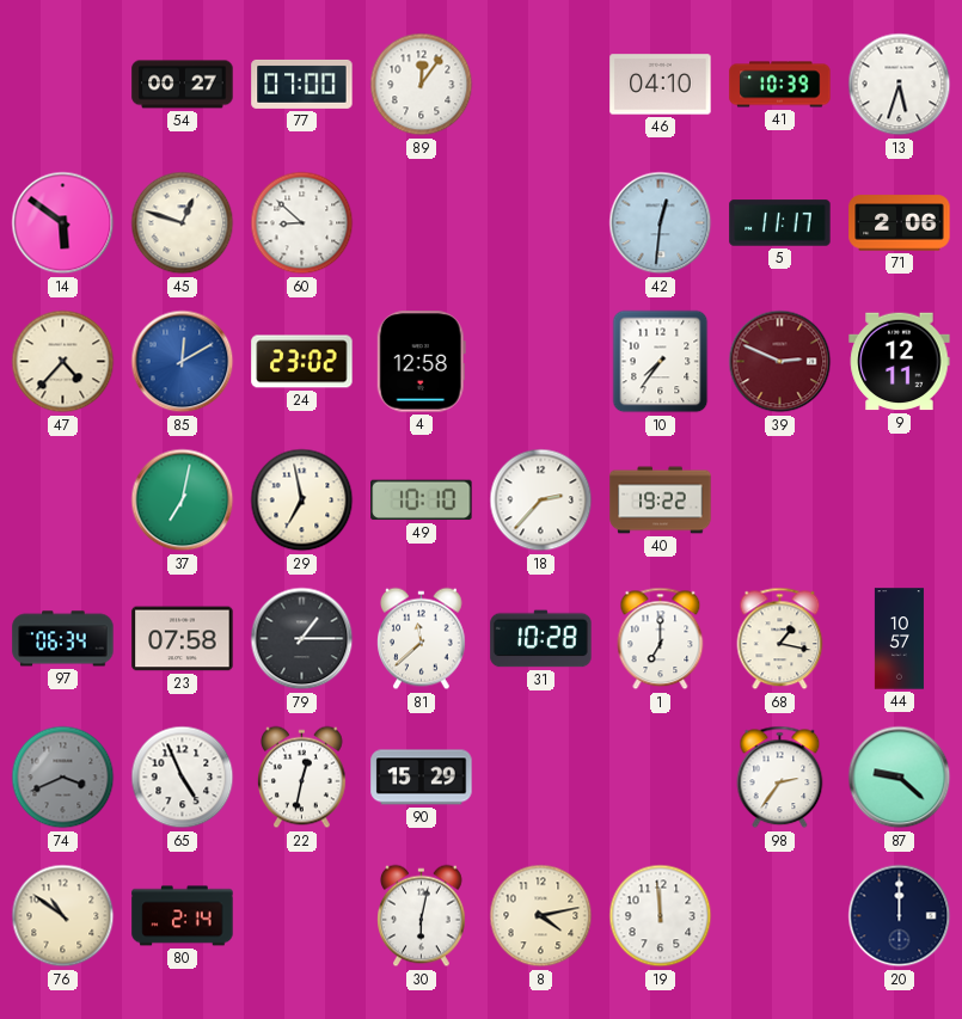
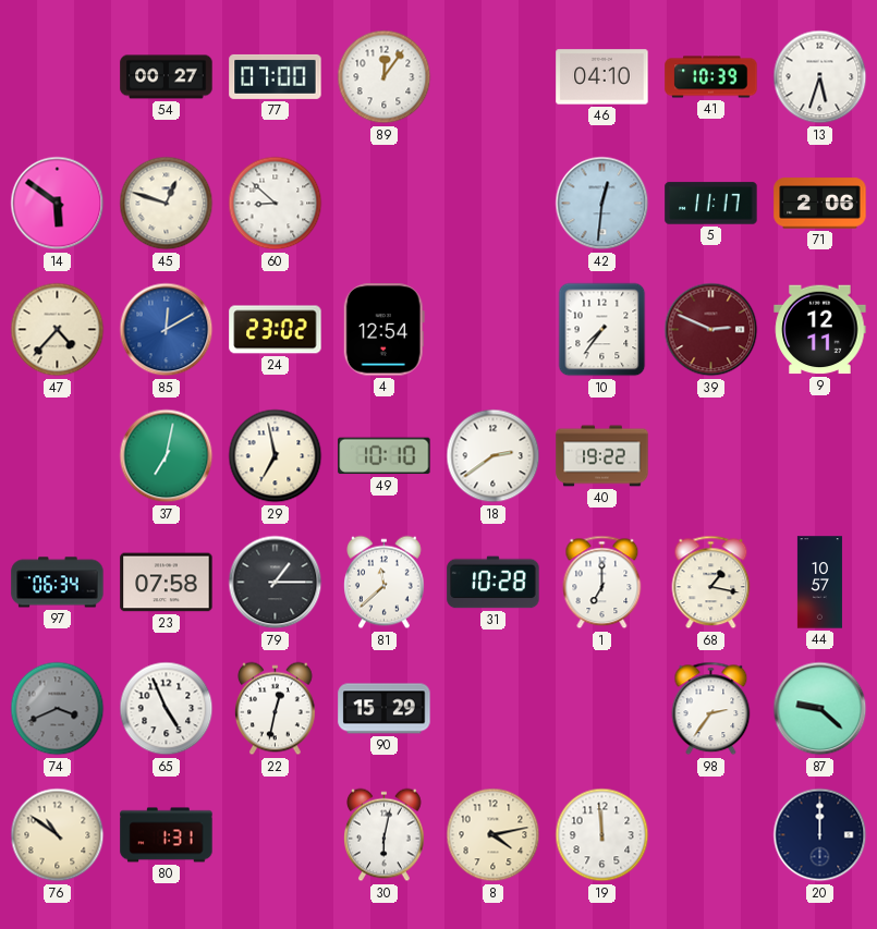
4: 12:58 -> 12:54 (383, 330)
18: 2:37 -> 2:39 (494, 456)
80: 2:14 -> 1:31 (167, 835)
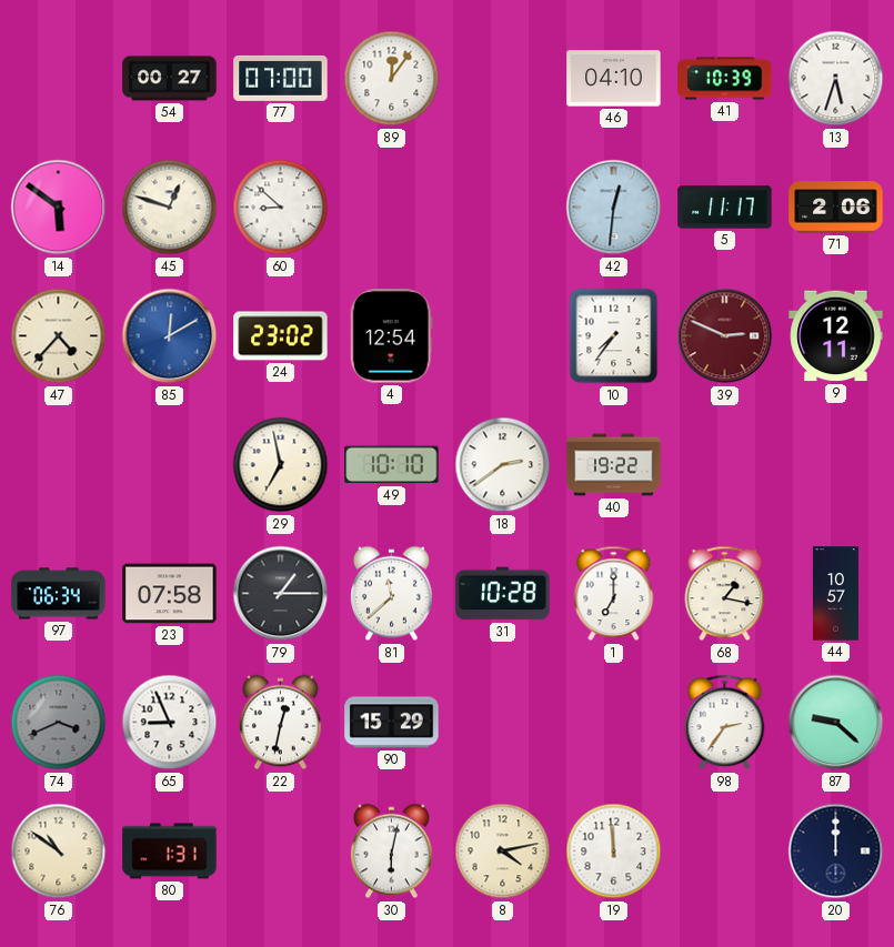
37: 7:02 -> none (167, 456)
65: 4:56 -> 8:56 (170, 723)
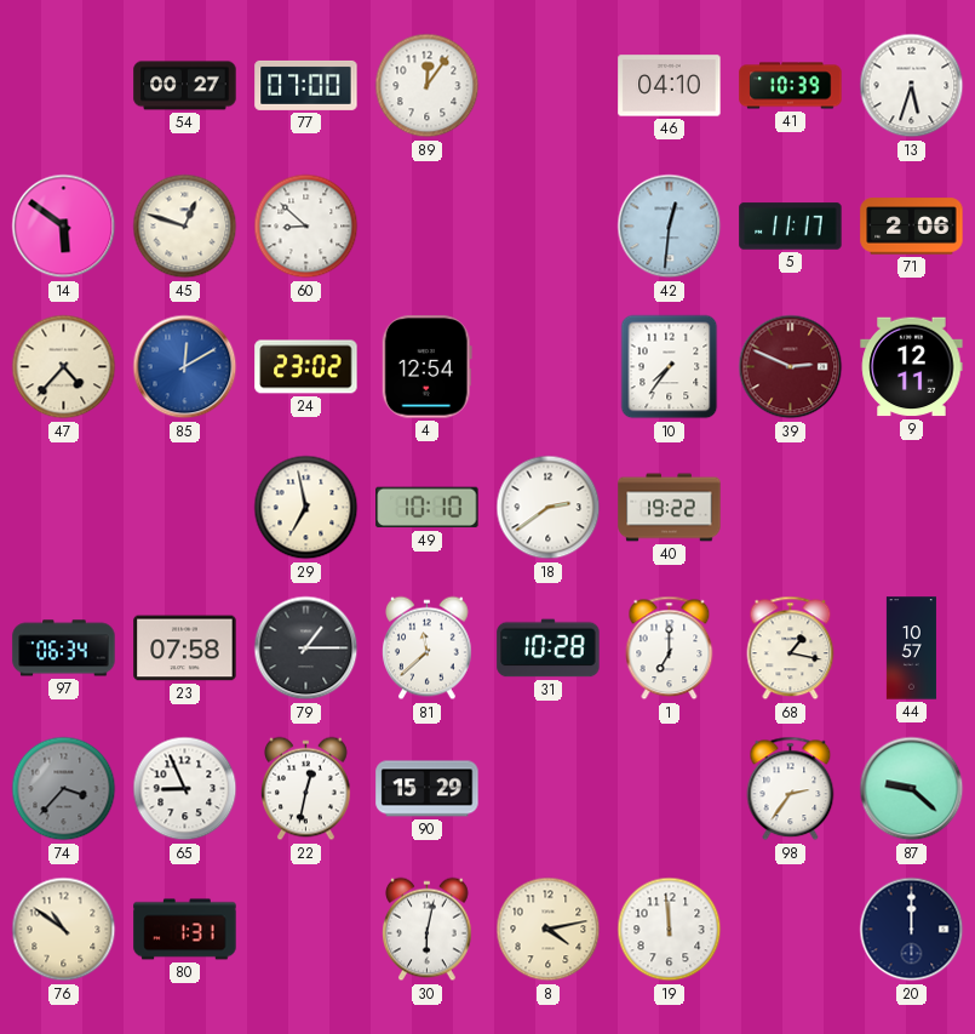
74: 3:41 -> 3:37 (64, 789)
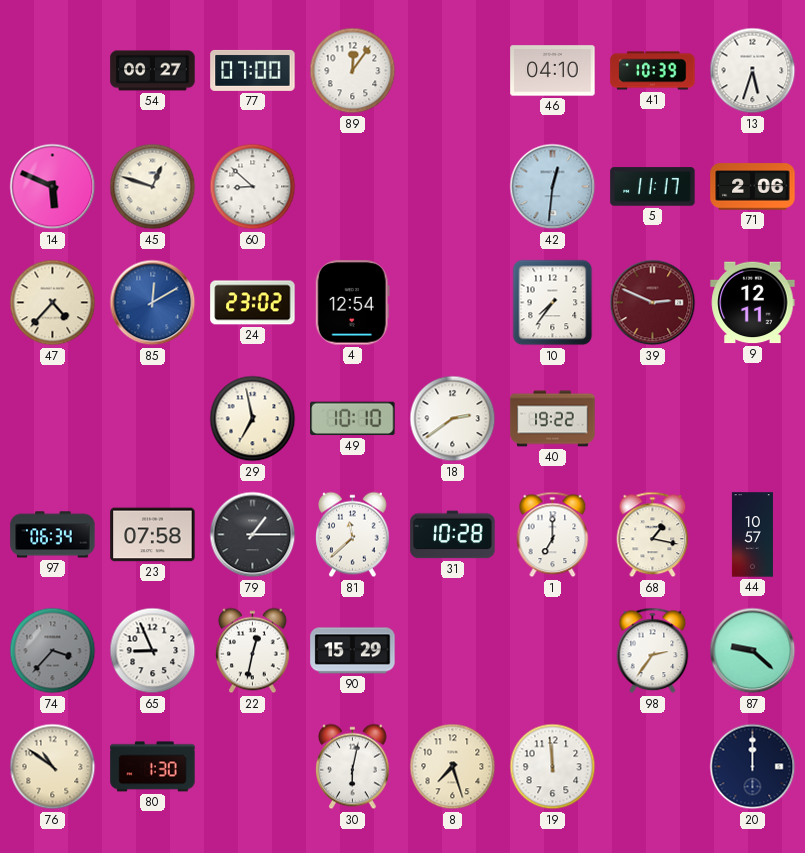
14: 5:51 -> 5:49 (53, 187)
80: 1:31 -> 1:30 (153, 767)
8: 4:13 -> 7:27 (453, 767)
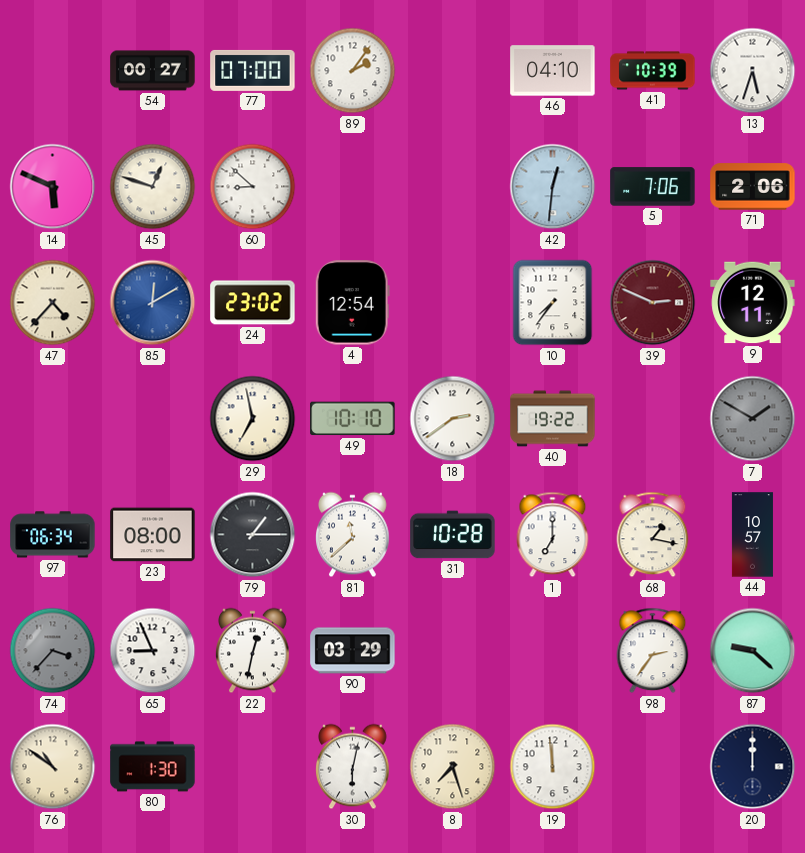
89: 12:06 -> 2:06 (353, 71)
5: 11:17 -> 7:06 (653, 187)
7: none -> 1:50 (753, 419)
23: 07:58 -> 08:00 (153, 535)
90: 15:29 -> 03:29 (353, 651)
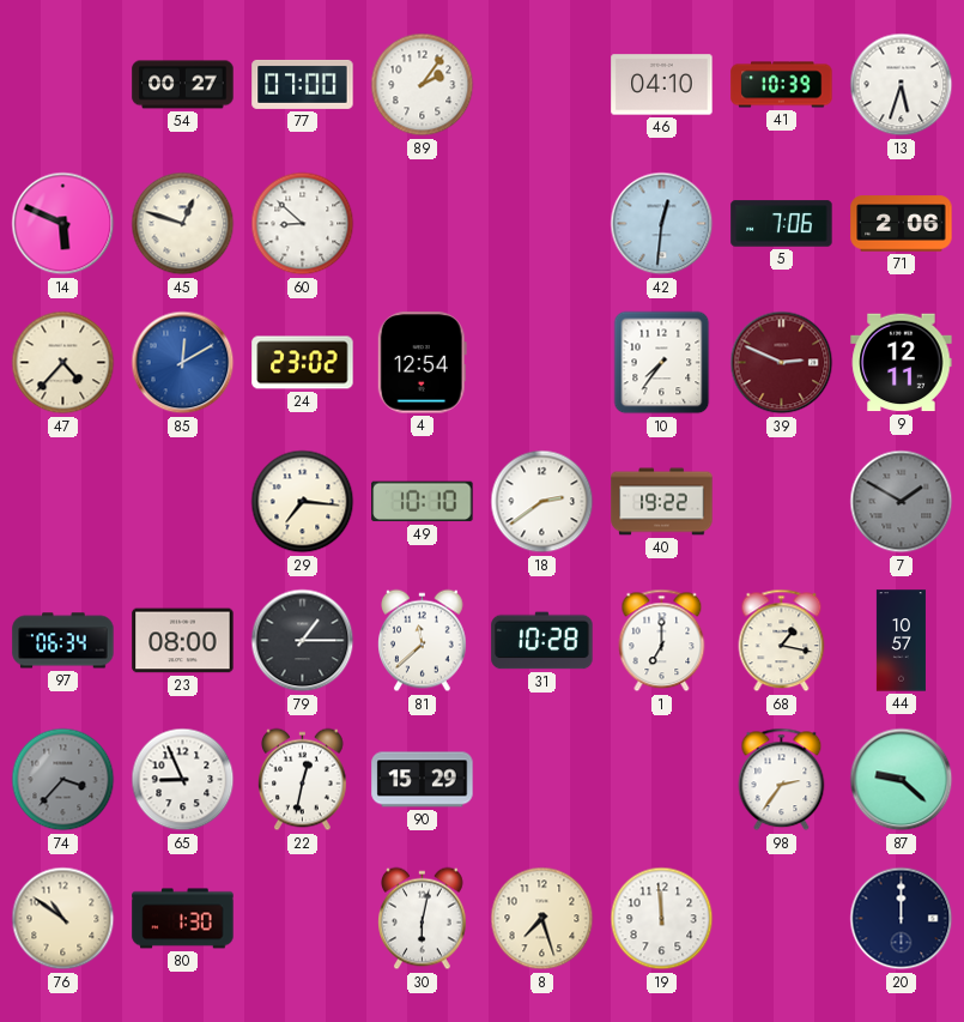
29: 6:58 -> 7:16 (303, 502)
90: 03:29 -> 15:29 (423, 780)
